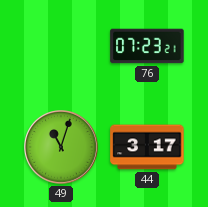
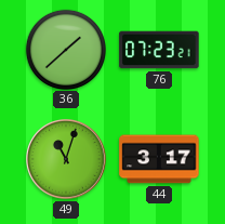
36: none -> 1:38 (65, 49)
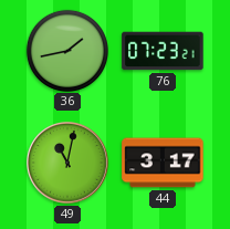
36: 1:38 -> 1:43 (66, 50)
49: 11:03 -> 11:02 (69, 164)
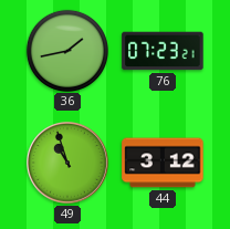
49: 11:02 -> 10:57 (69, 164)
44: 3:17 -> 3:12 (163, 163)
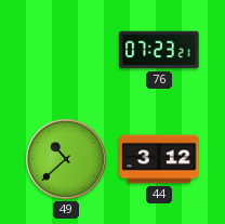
36: 1:43 -> none (66, 50)
49: 10:57 -> 10:38 (67, 160)
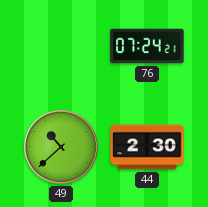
76: 07:23 -> 07:24 (147, 46)
44: 3:12 -> 2:30 (147, 147)
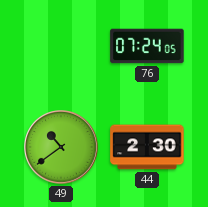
76: 07:24:21 -> 07:24:05 (147, 46)
49: 10:38 -> 10:39 (62, 148)
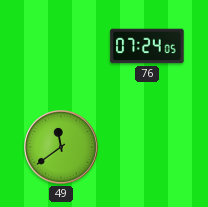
49: 10:39 -> 11:39 (62, 148)
44: 2:30 -> none (147, 147)
